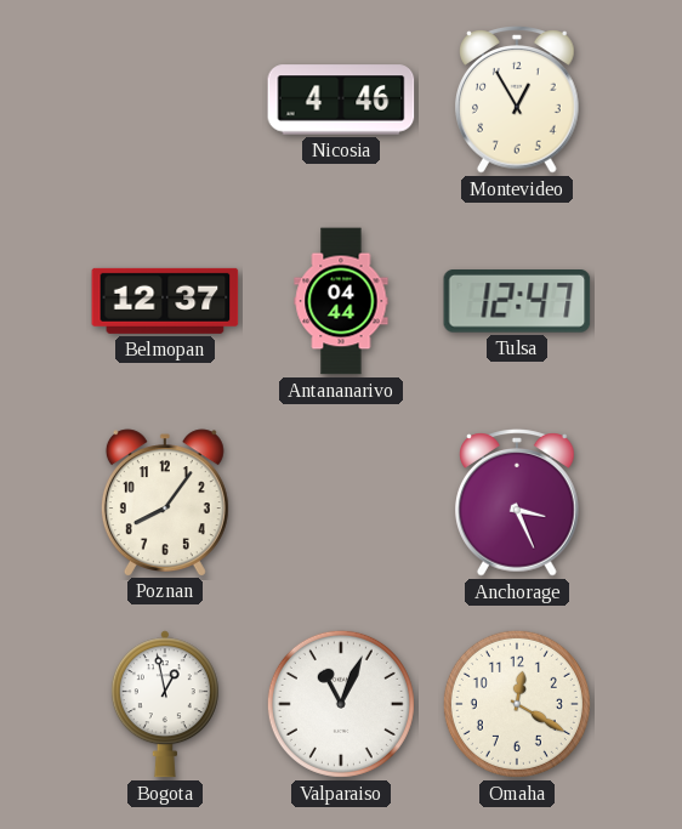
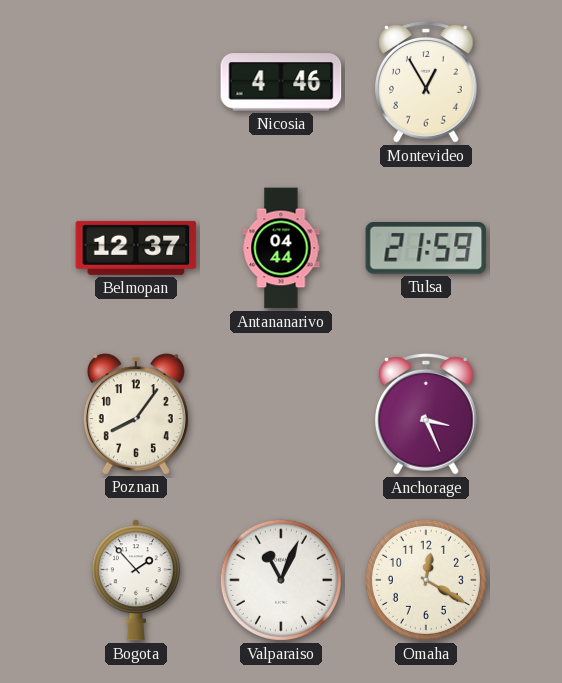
Tulsa: 12:47 -> 21:59 (426, 249)
Bogota: 12:58 -> 1:53 (136, 580)
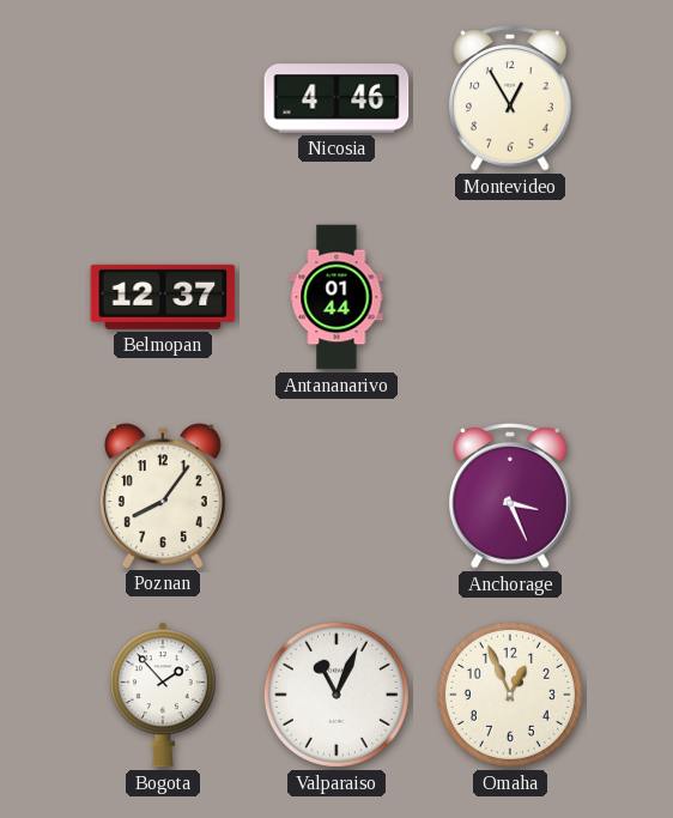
Antananarivo: 04:44 -> 01:44 (336, 297)
Tulsa: 21:59 -> none (426, 249)
Omaha: 12:20 -> 12:56 (510, 695)
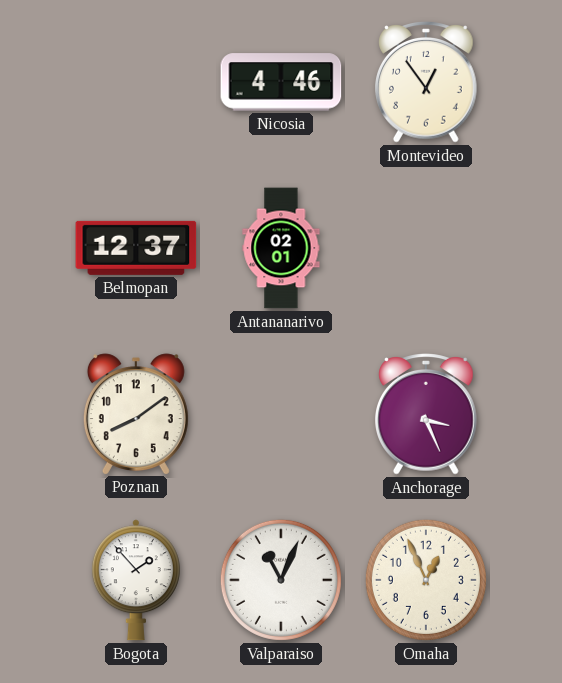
Montevideo: 12:55 -> 12:54 (427, 82)
Antananarivo: 01:44 -> 02:01 (281, 248)
Poznan: 8:06 -> 8:09 (136, 414)
